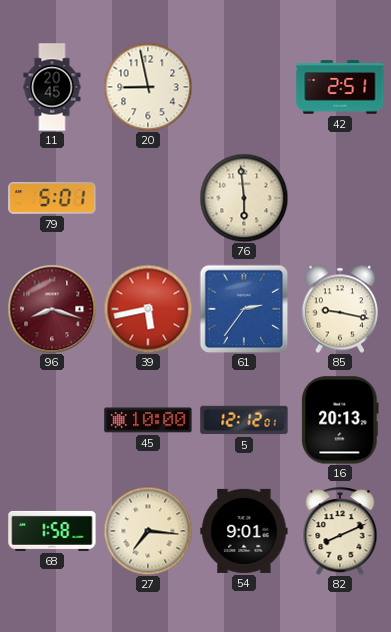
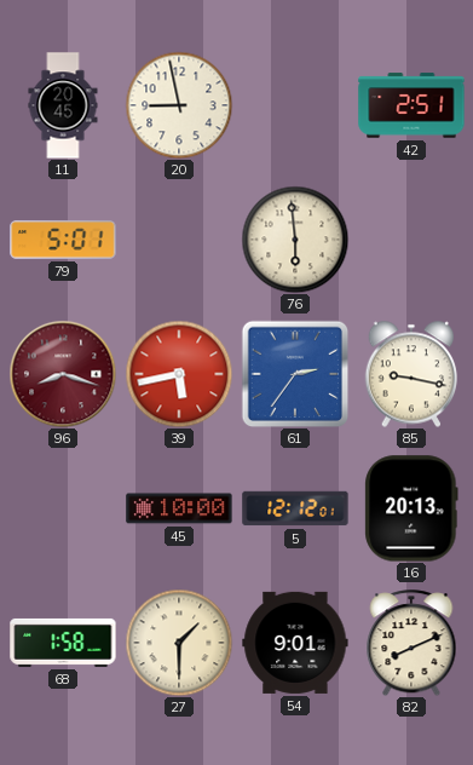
27: 7:16 -> 1:30 (179, 643)
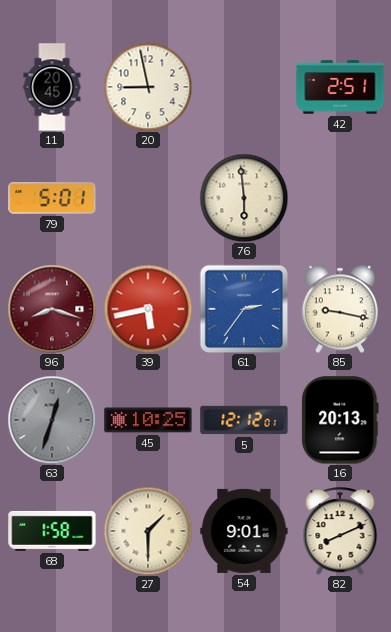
63: none -> 12:33 (52, 420)
45: 10:00 -> 10:25 (148, 420)
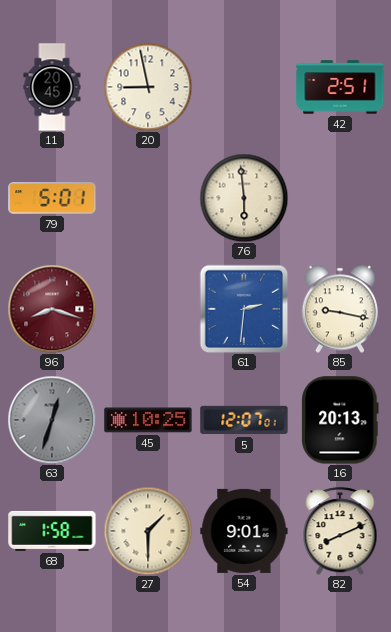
39: 5:43 -> none (148, 309)
61: 2:36 -> 2:31 (244, 309)
5: 12:12 -> 12:07 (244, 420)
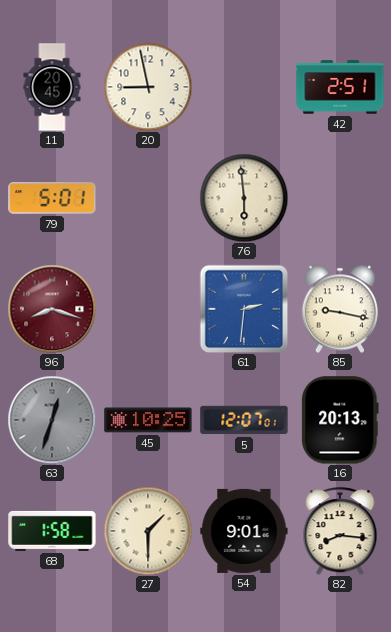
82: 8:11 -> 8:16 (340, 531)
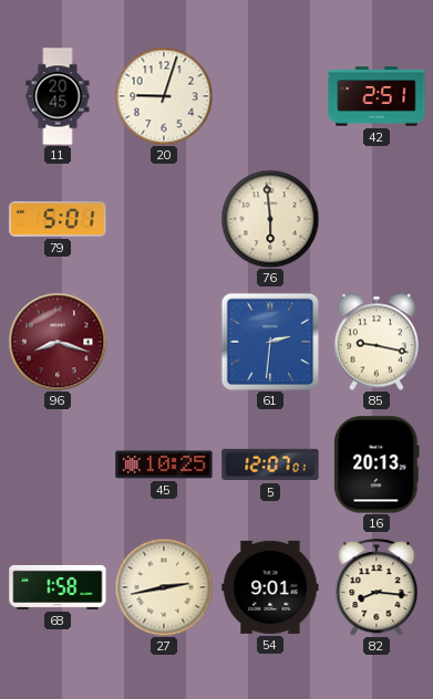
20: 8:58 -> 9:03 (164, 96)
63: 12:33 -> none (52, 420)
27: 1:30 -> 2:43 (164, 587)
